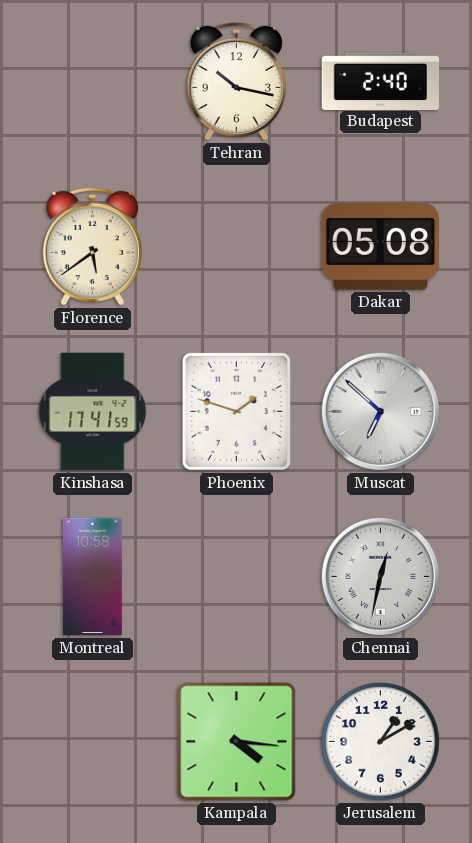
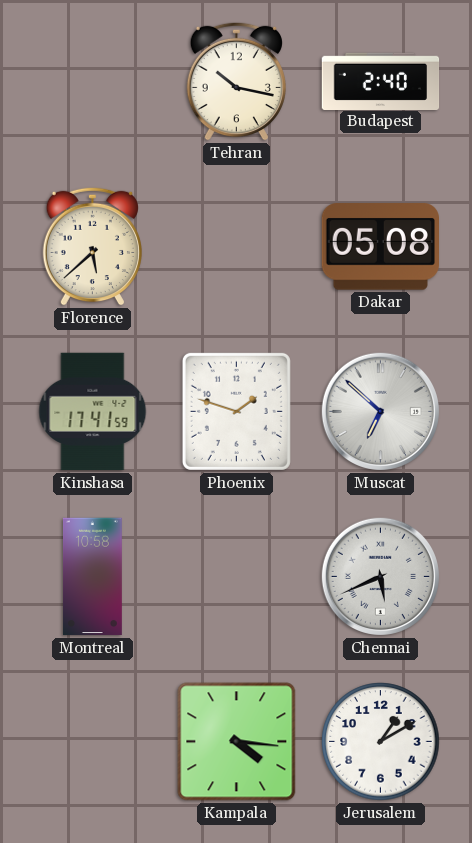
Florence: 5:39 -> 5:38 (92, 246)
Chennai: 12:32 -> 5:41 (380, 576)
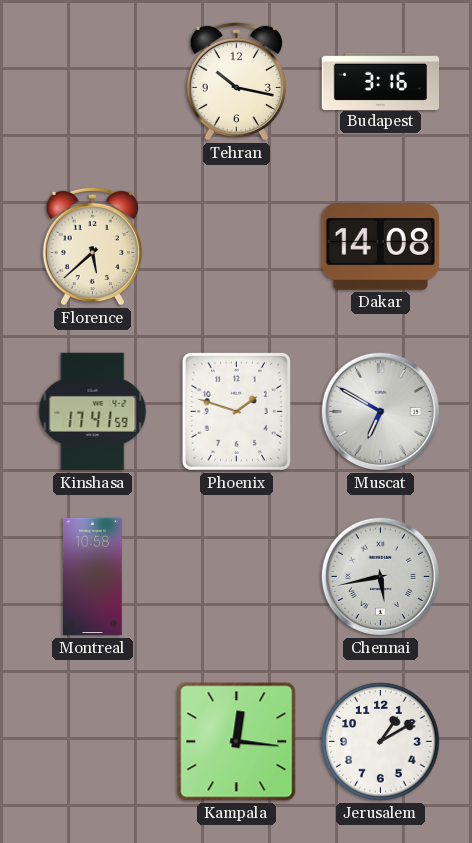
Budapest: 2:40 -> 3:16 (381, 81)
Dakar: 05:08 -> 14:08 (380, 247)
Muscat: 6:52 -> 6:50 (380, 411)
Chennai: 5:41 -> 5:43 (380, 576)
Kampala: 4:16 -> 12:16 (237, 742)
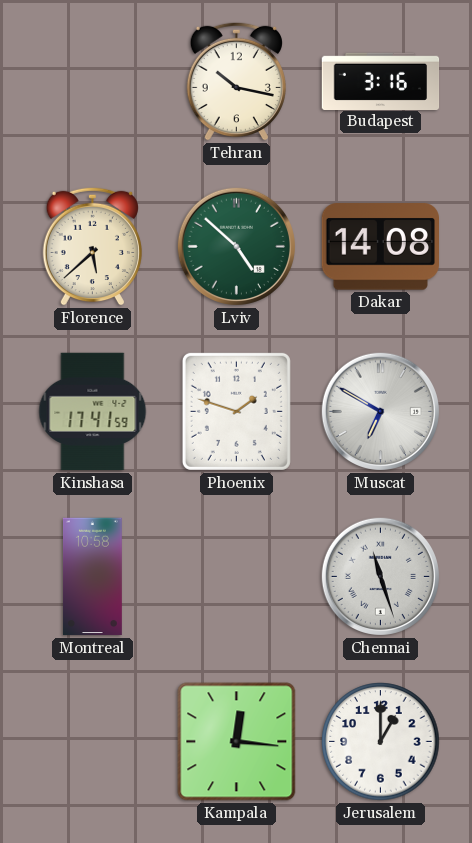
Lviv: none -> 4:52 (236, 246)
Chennai: 5:43 -> 11:27 (380, 576)
Jerusalem: 1:10 -> 1:00 (381, 742)
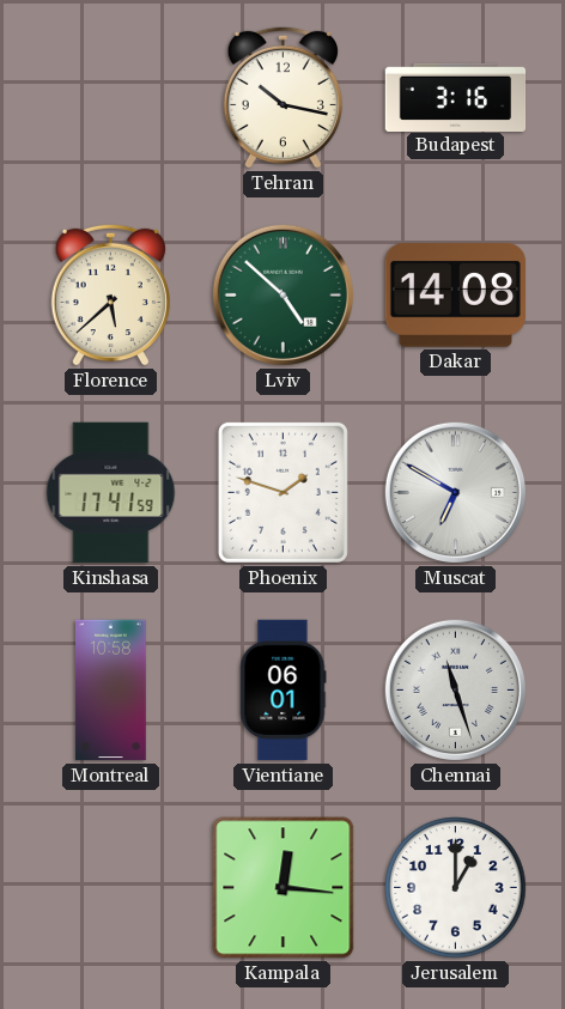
Vientiane: none -> 06:01 (282, 691)
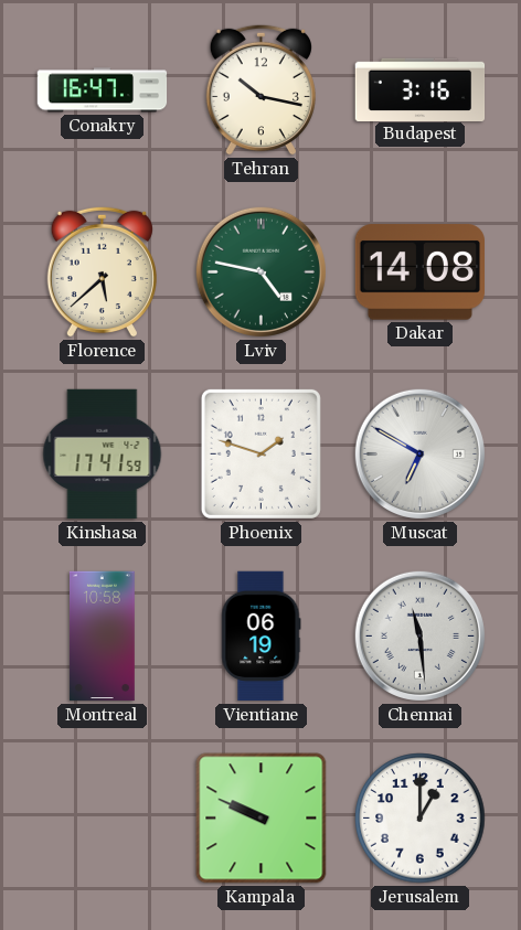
Conakry: none -> 16:47 (103, 90)
Lviv: 4:52 -> 4:47 (260, 271)
Vientiane: 06:01 -> 06:19 (260, 637)
Chennai: 11:27 -> 11:29 (419, 635)
Kampala: 12:16 -> 9:49 (262, 819)
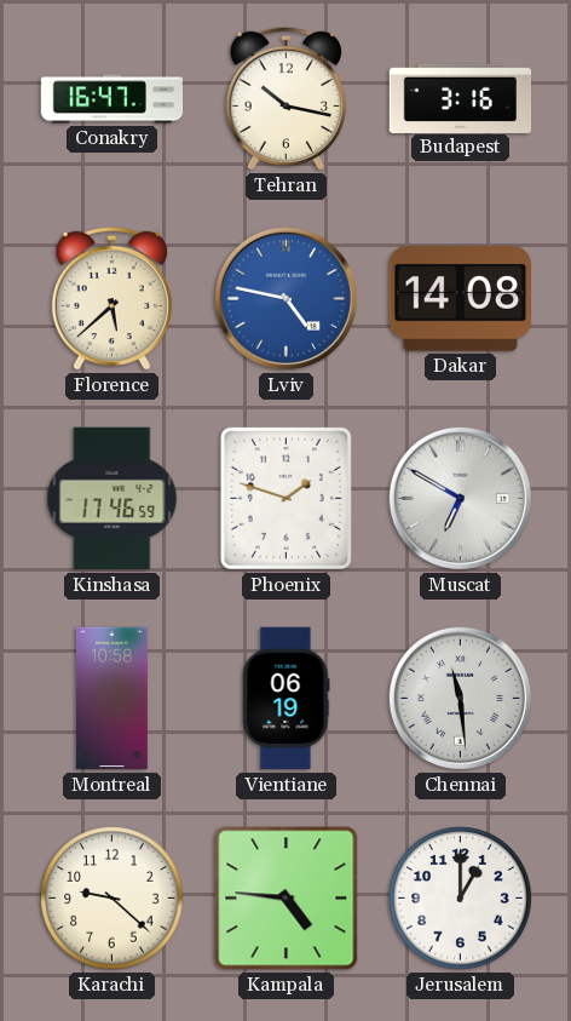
Lviv dial: green -> blue (285, 298)
Kinshasa: 17:41 -> 17:46 (113, 499)
Karachi: none -> 9:22 (113, 899)
Kampala: 9:49 -> 4:46 (287, 899)
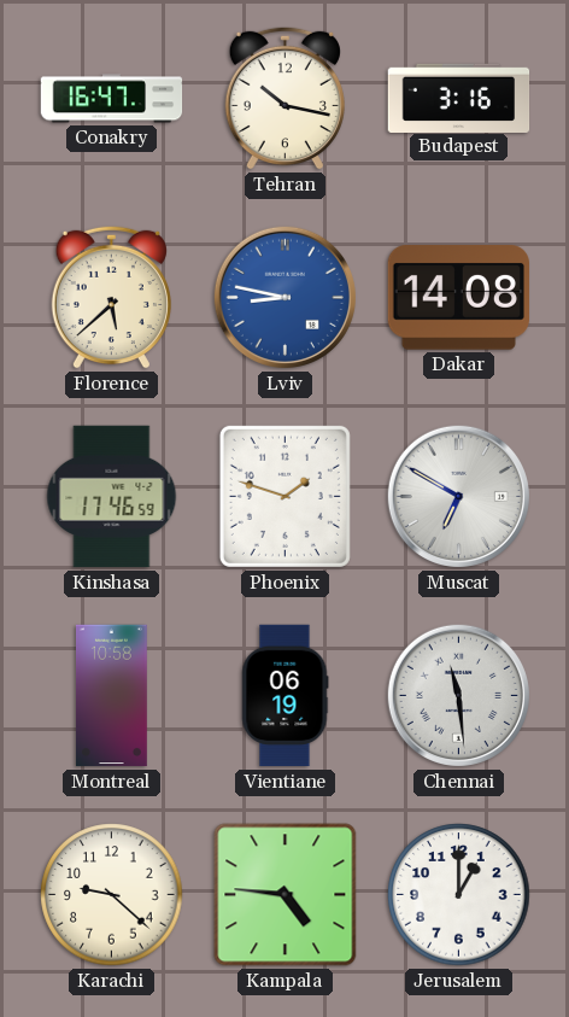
Lviv: 4:47 -> 8:47 (284, 297)
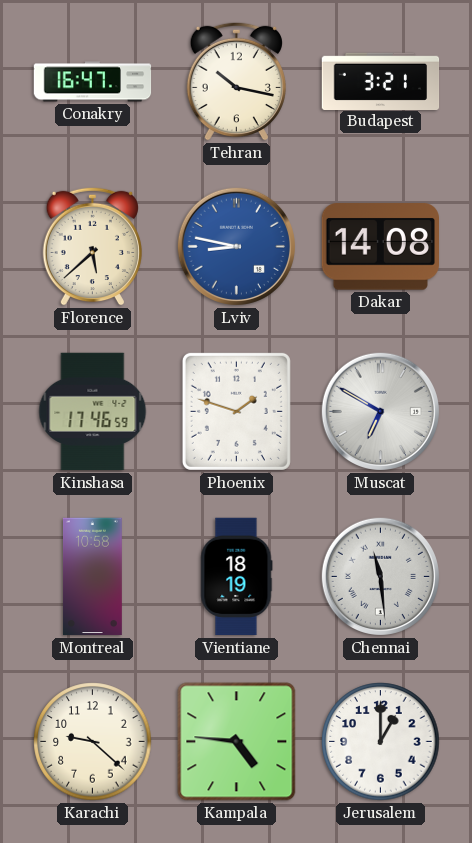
Budapest: 3:16 -> 3:21 (381, 81)
Vientiane: 06:19 -> 18:19 (236, 577)
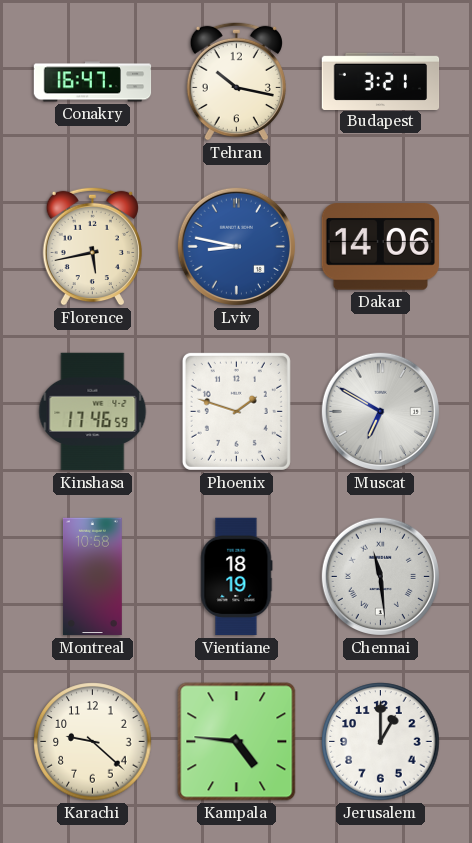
Florence: 5:38 -> 5:43 (92, 246)
Dakar: 14:08 -> 14:06 (380, 247)
